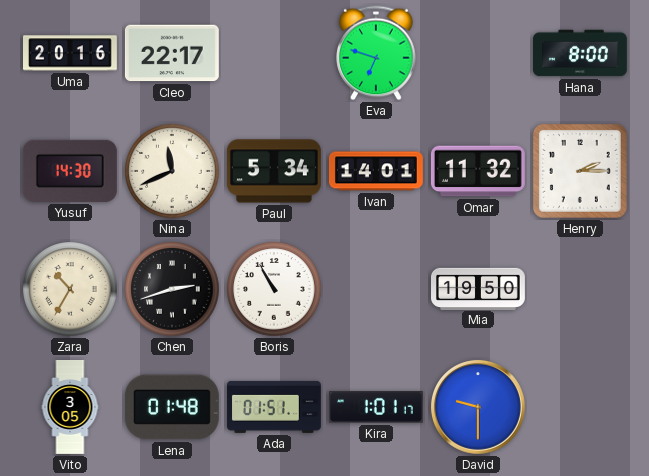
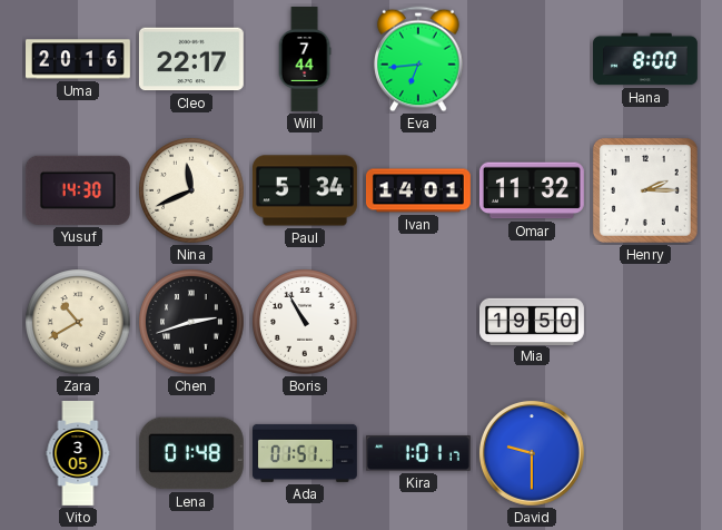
Will: none -> 7:44 (305, 60)
Eva: 6:48 -> 6:44 (418, 59)
Zara: 10:35 -> 10:40 (78, 322)
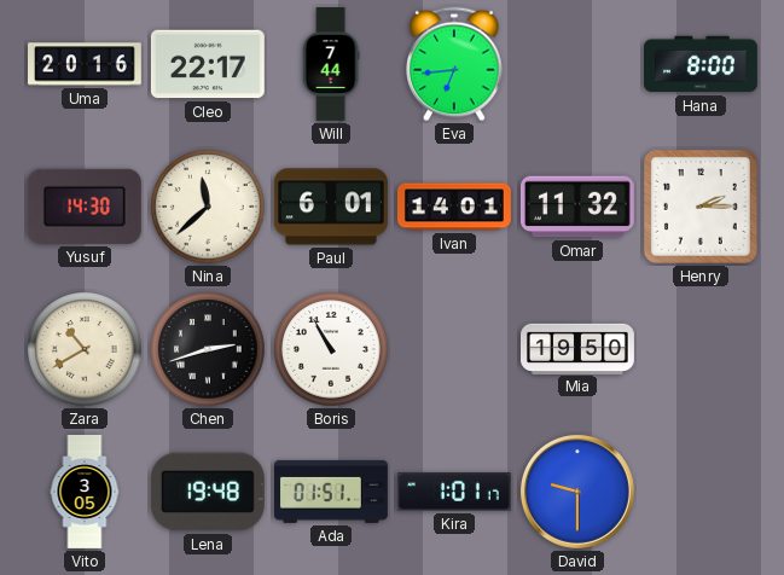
Nina: 11:41 -> 11:38 (208, 207)
Paul: 5:34 -> 6:01 (331, 207)
Lena: 01:48 -> 19:48 (208, 492)
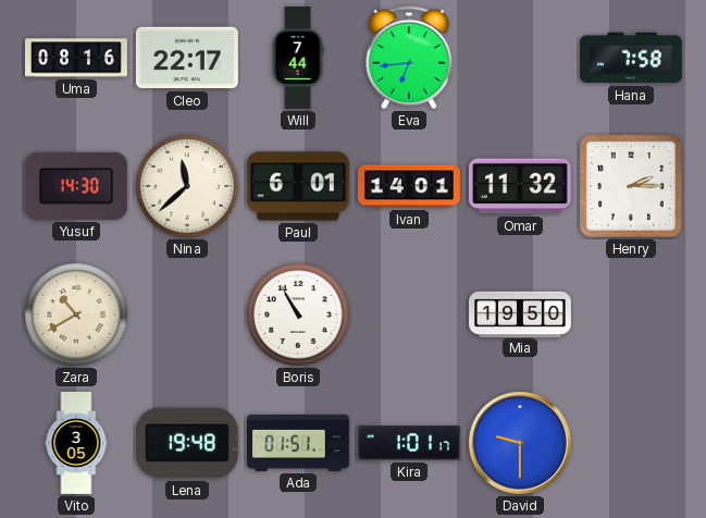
Uma: 20:16 -> 08:16 (77, 58)
Hana: 8:00 -> 7:58 (632, 58)
Chen: 2:42 -> none (208, 349)
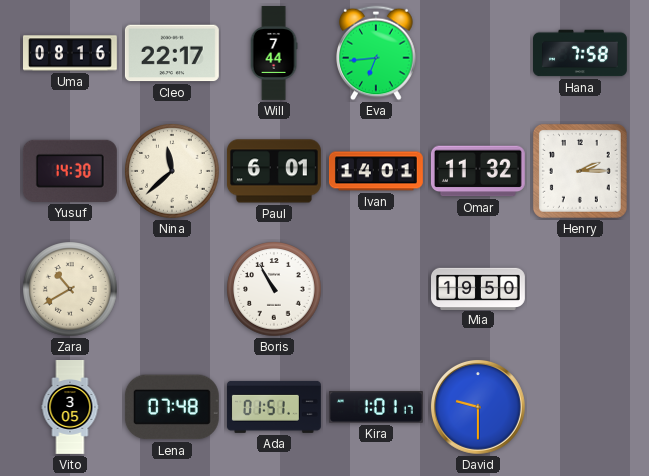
Lena: 19:48 -> 07:48 (172, 407)
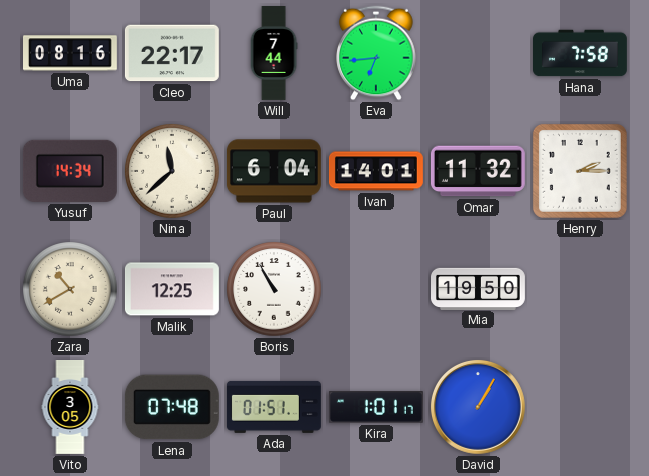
Yusuf: 14:30 -> 14:34 (70, 171)
Paul: 6:01 -> 6:04 (274, 171)
Malik: none -> 12:25 (172, 289)
David: 9:30 -> 1:05 (478, 407)
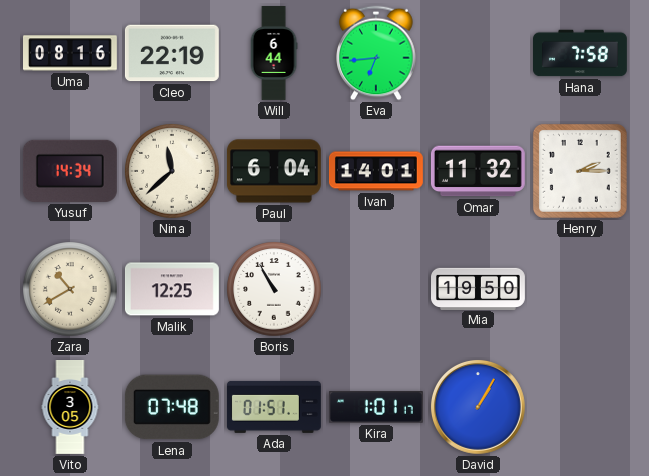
Cleo: 22:17 -> 22:19 (172, 53)
Will: 7:44 -> 6:44 (274, 54)
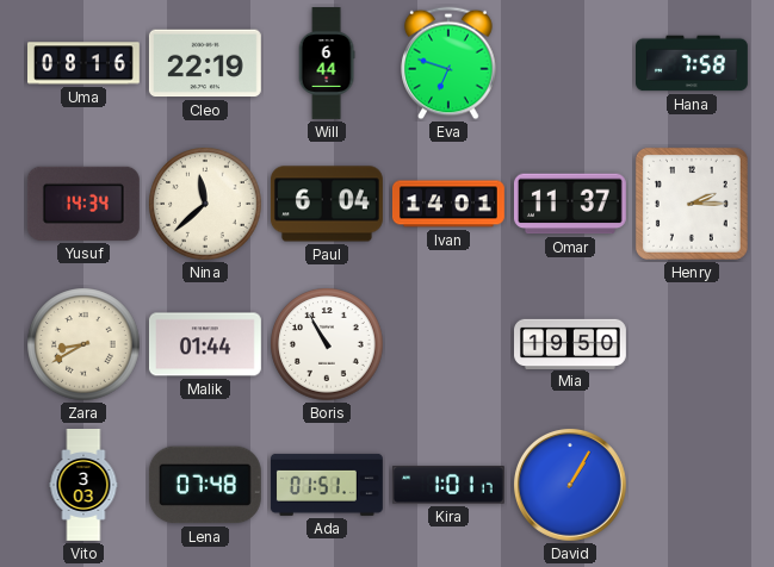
Eva: 6:44 -> 6:48 (448, 63)
Omar: 11:32 -> 11:37 (570, 204)
Zara: 10:40 -> 8:40 (83, 344)
Malik: 12:25 -> 01:44 (205, 344)
Vito: 3:05 -> 3:03 (83, 486)
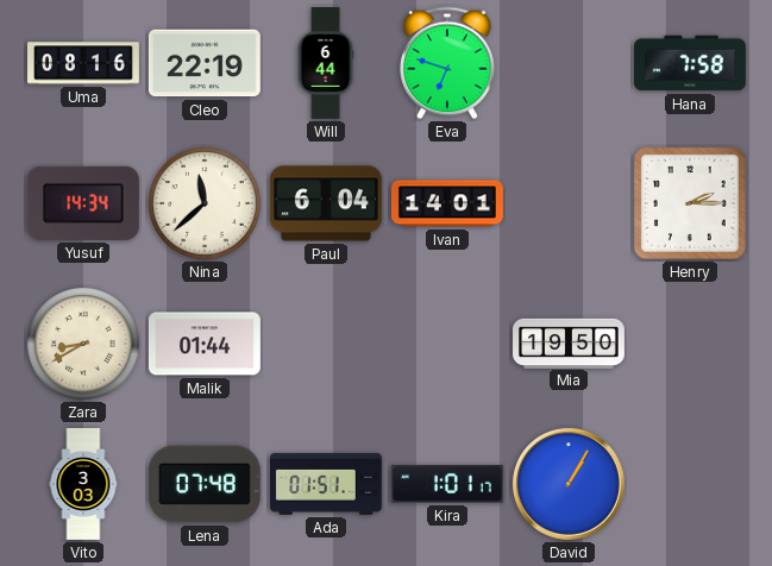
Omar: 11:37 -> none (570, 204)
Boris: 10:55 -> none (327, 344)
